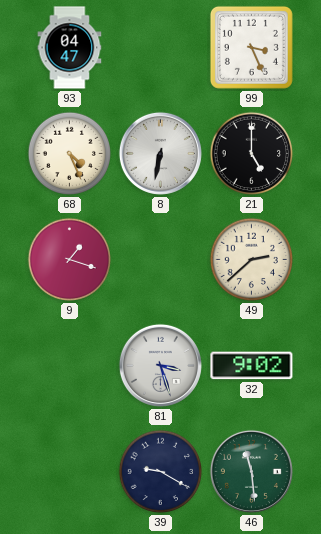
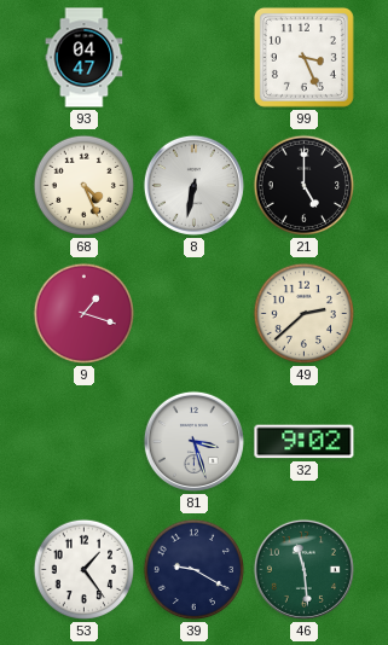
53: none -> 1:24 (85, 570)
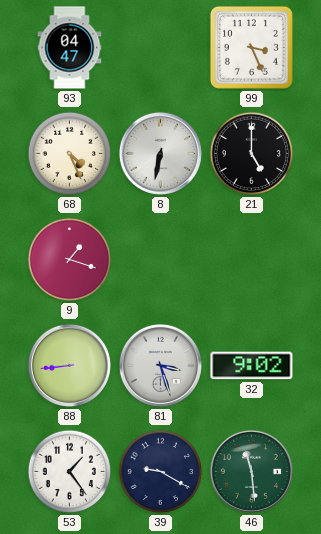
49: 2:38 -> none (305, 314)
88: none -> 8:44 (69, 365)
